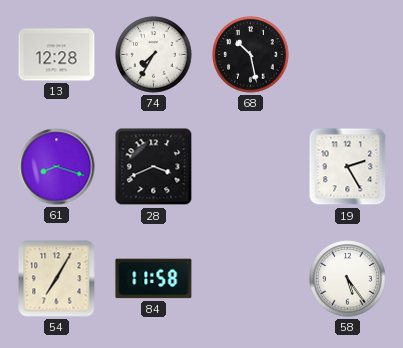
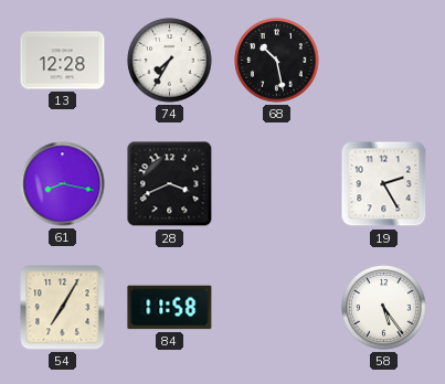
61: 8:18 -> 8:17 (63, 184)
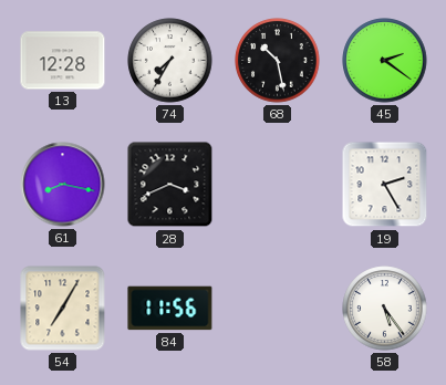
45: none -> 2:21 (385, 61)
84: 11:58 -> 11:56 (170, 309)
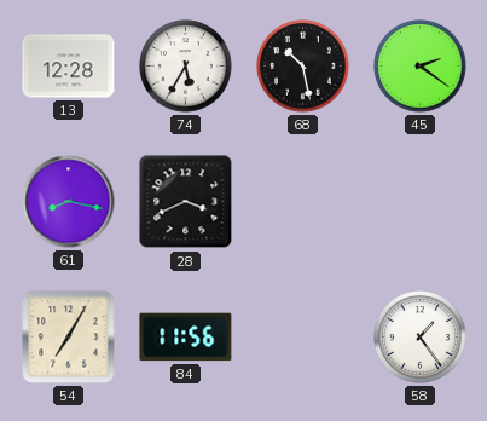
74: 7:35 -> 5:35 (186, 67)
19: 2:25 -> none (385, 185)
58: 5:24 -> 1:24 (421, 338)
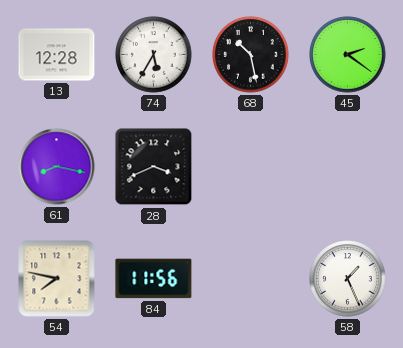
54: 7:05 -> 7:47 (57, 279)
58: 1:24 -> 1:26 (348, 279)
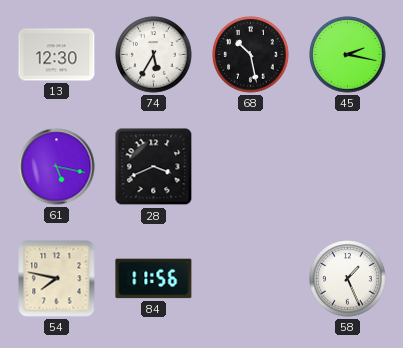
13: 12:28 -> 12:30 (57, 55)
45: 2:21 -> 2:17 (348, 55)
61: 8:17 -> 5:17 (57, 167)
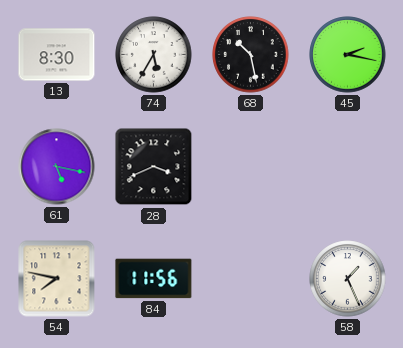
13: 12:30 -> 8:30 (57, 55)
